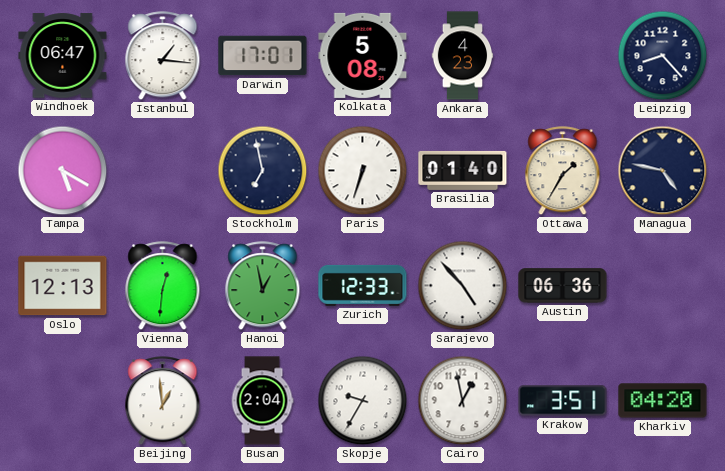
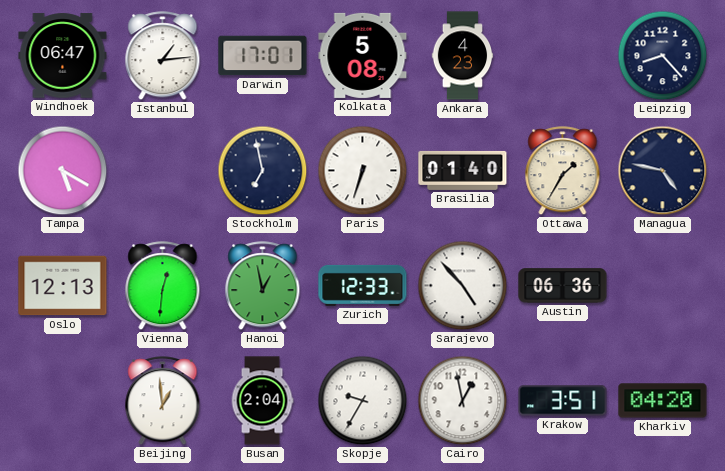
Istanbul: 1:16 -> 1:14 (163, 56)
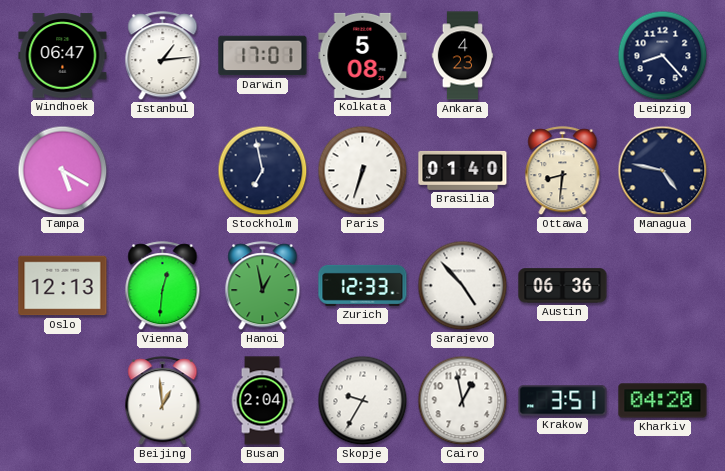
Ottawa: 1:35 -> 8:31 (563, 171)
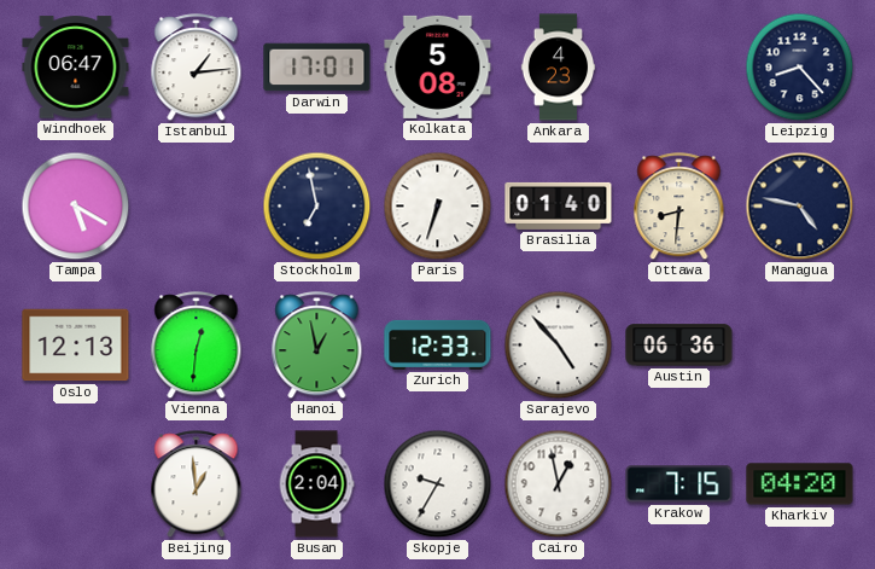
Krakow: 3:51 -> 7:15 (679, 484)
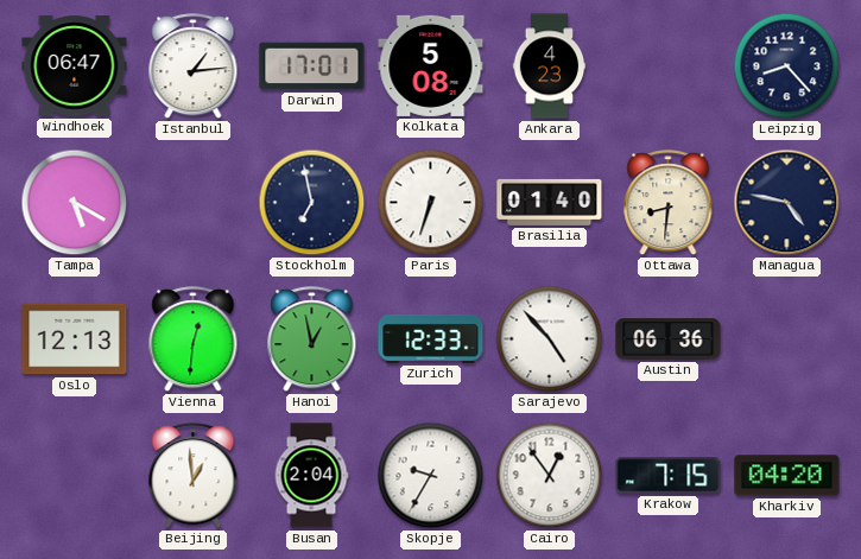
Cairo: 12:58 -> 12:54 (550, 476)
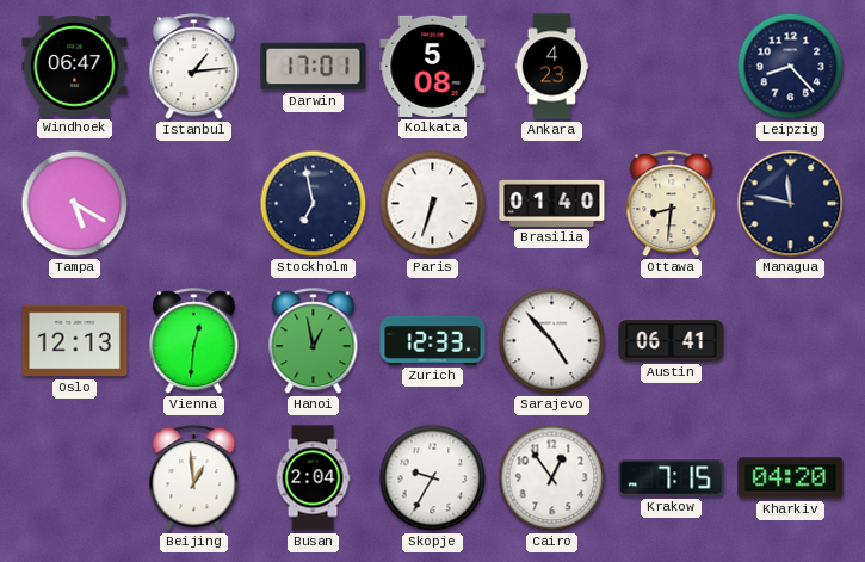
Managua: 4:47 -> 11:47 (791, 204)
Austin: 06:36 -> 06:41 (672, 341)
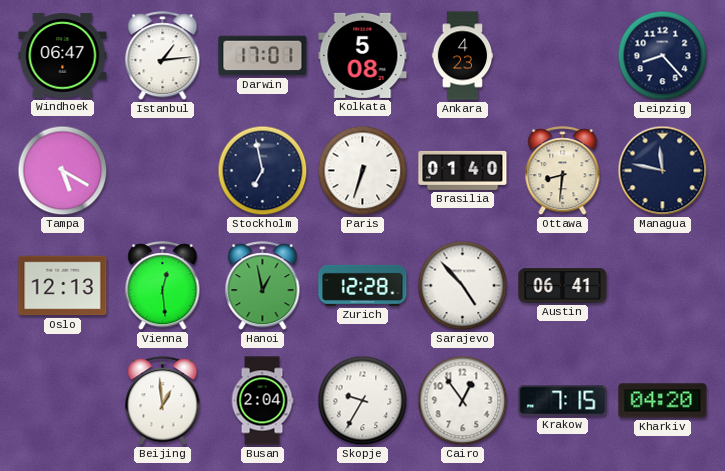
Vienna: 12:31 -> 12:29 (163, 286)
Zurich: 12:33 -> 12:28 (363, 285)
